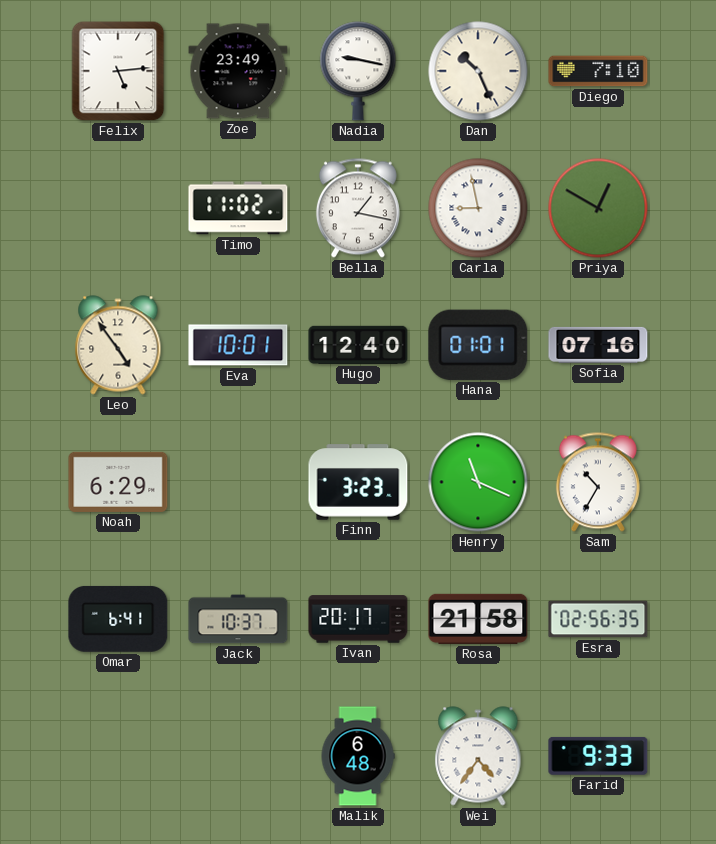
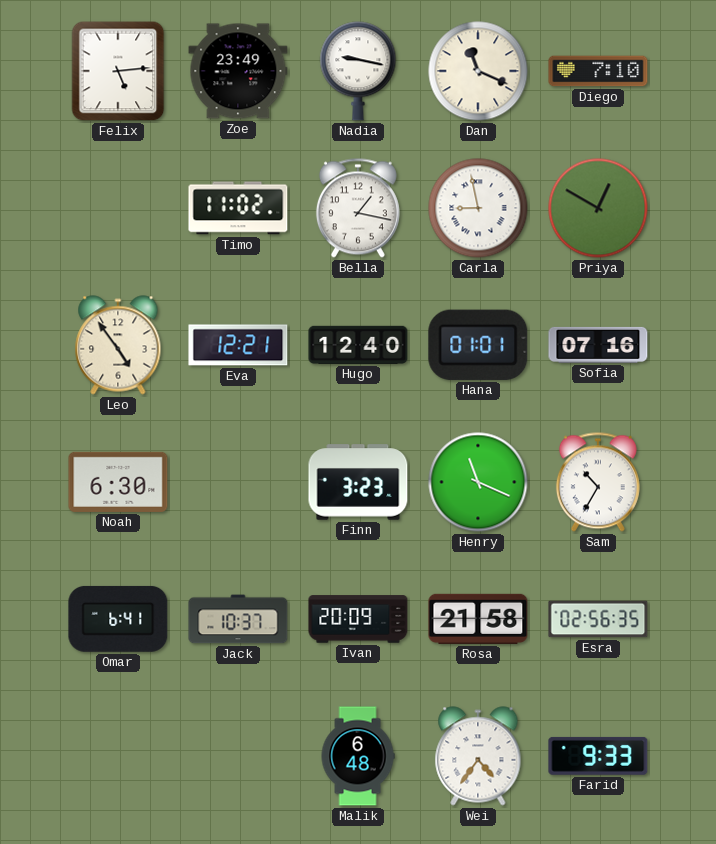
Dan: 10:26 -> 11:19 (478, 71)
Eva: 10:01 -> 12:21 (238, 345)
Noah: 6:29 -> 6:30 (118, 482)
Ivan: 20:17 -> 20:09 (358, 619)
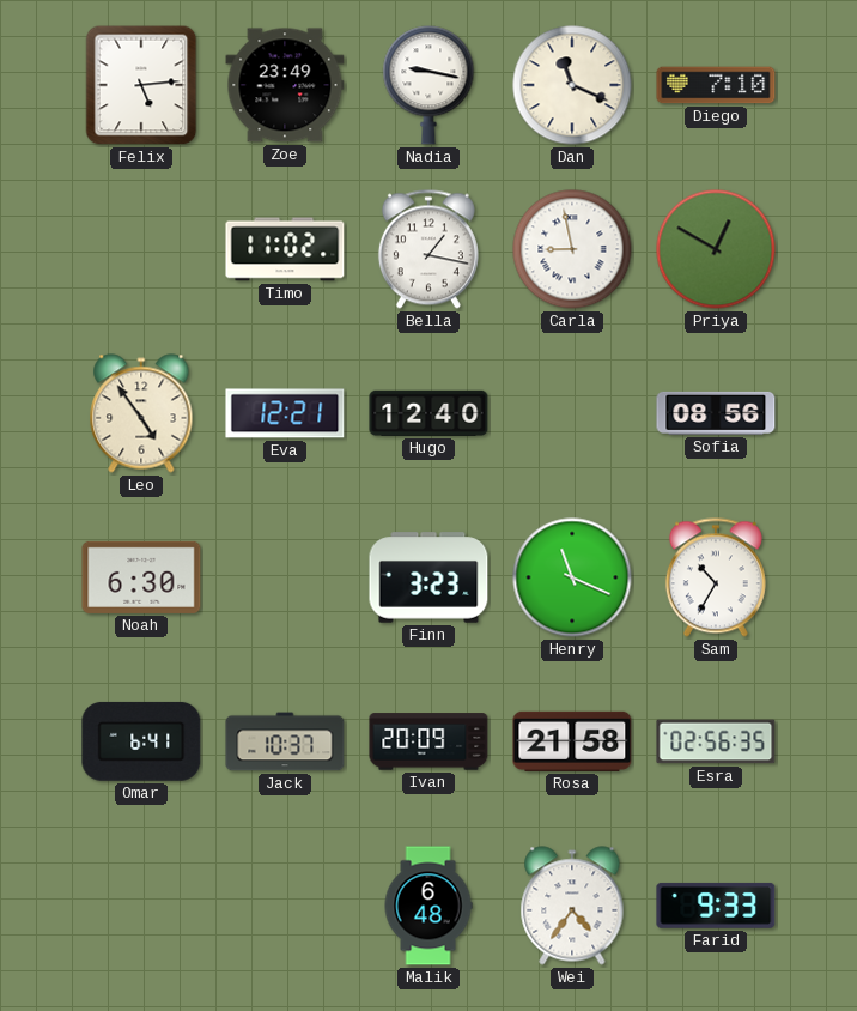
Hana: 01:01 -> none (478, 345)
Sofia: 07:16 -> 08:56 (716, 413)
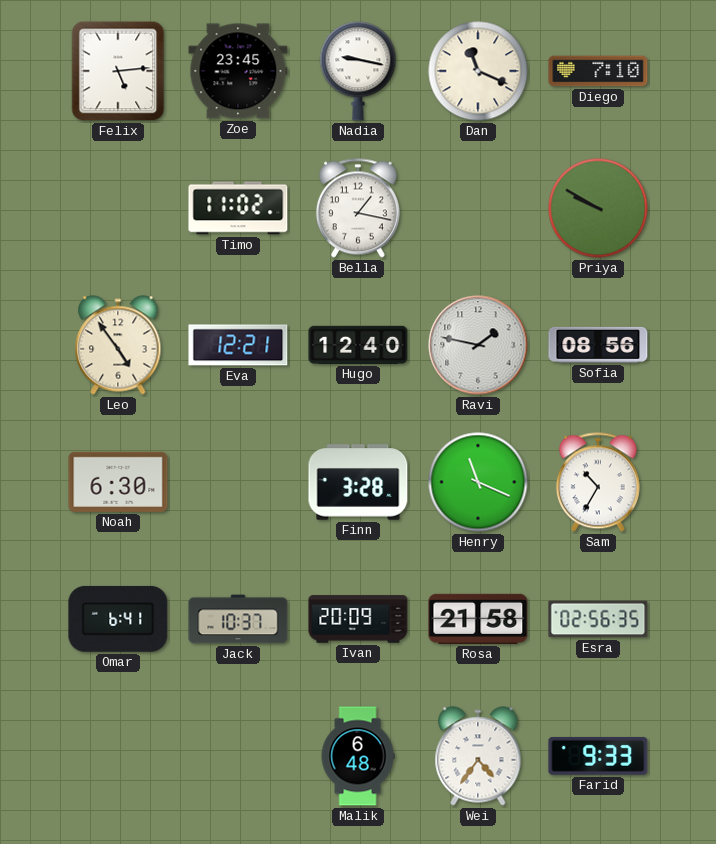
Zoe: 23:49 -> 23:45 (238, 71)
Carla: 8:58 -> none (572, 249)
Priya: 12:50 -> 9:50 (598, 208)
Ravi: none -> 1:47 (478, 345)
Finn: 3:23 -> 3:28 (358, 482)
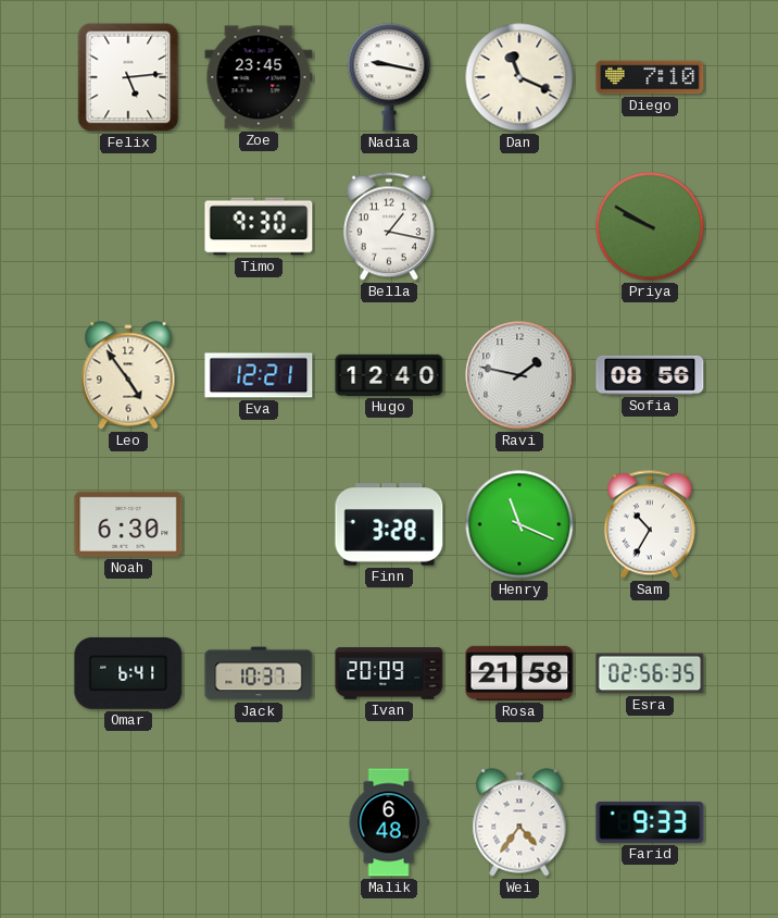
Timo: 11:02 -> 9:30 (259, 226)
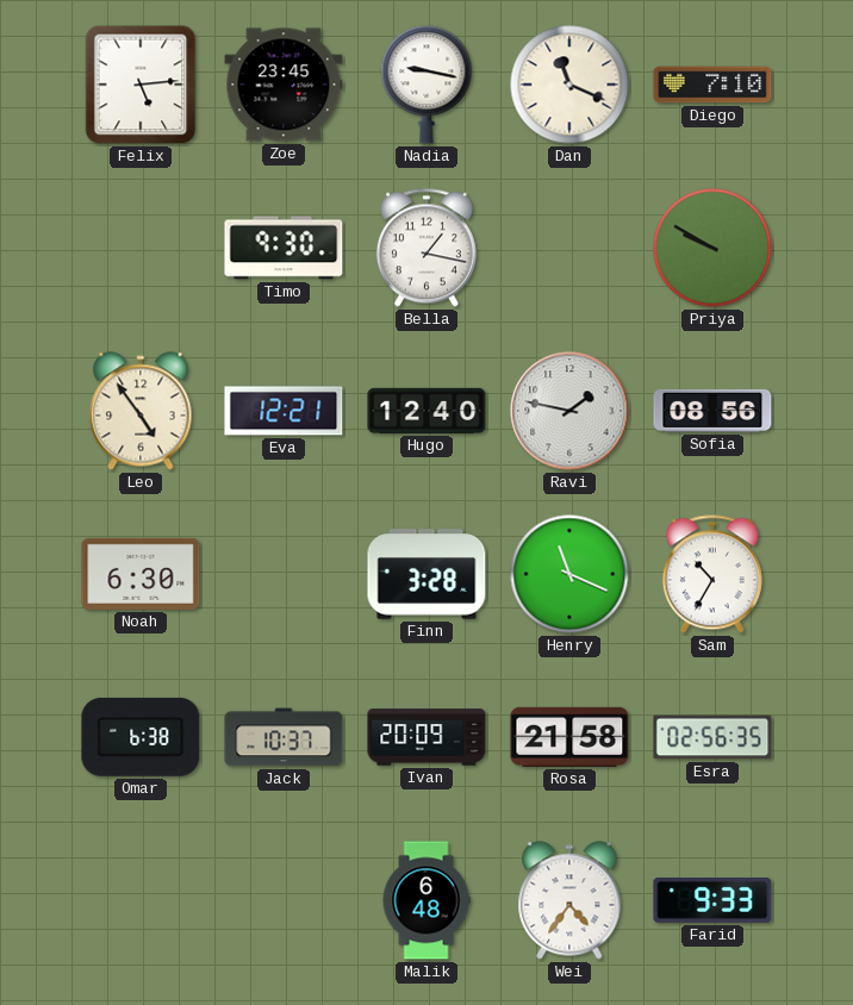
Omar: 6:41 -> 6:38 (141, 737)
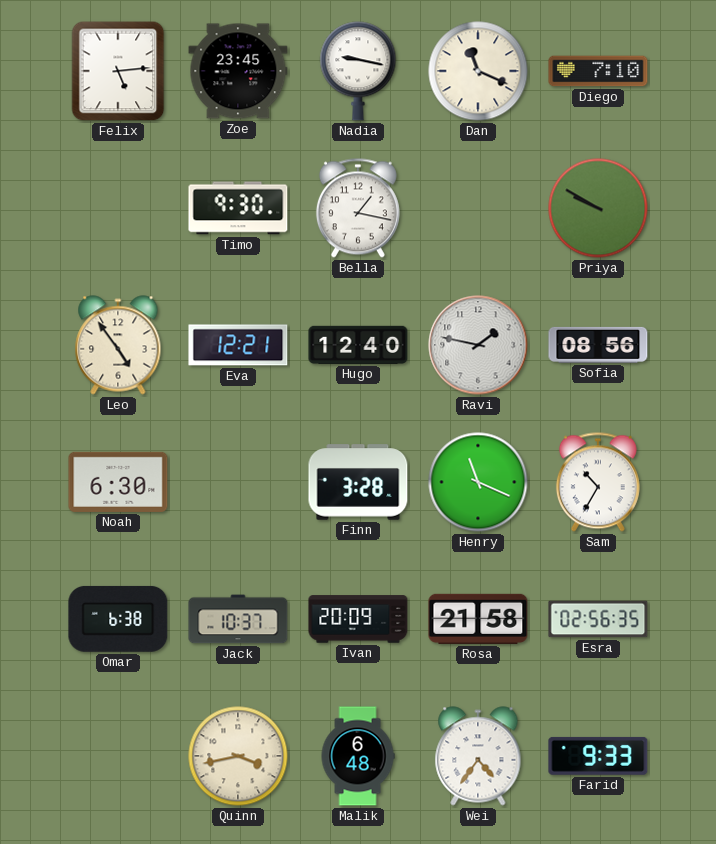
Quinn: none -> 3:43 (238, 756)
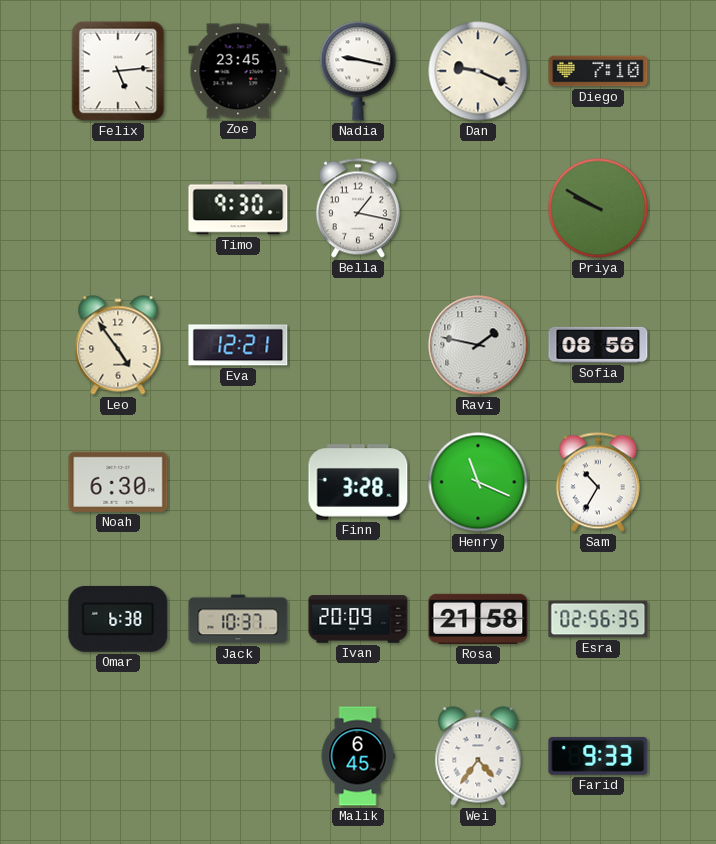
Dan: 11:19 -> 9:19 (478, 71)
Hugo: 12:40 -> none (358, 345)
Quinn: 3:43 -> none (238, 756)
Malik: 6:48 -> 6:45 (358, 756)
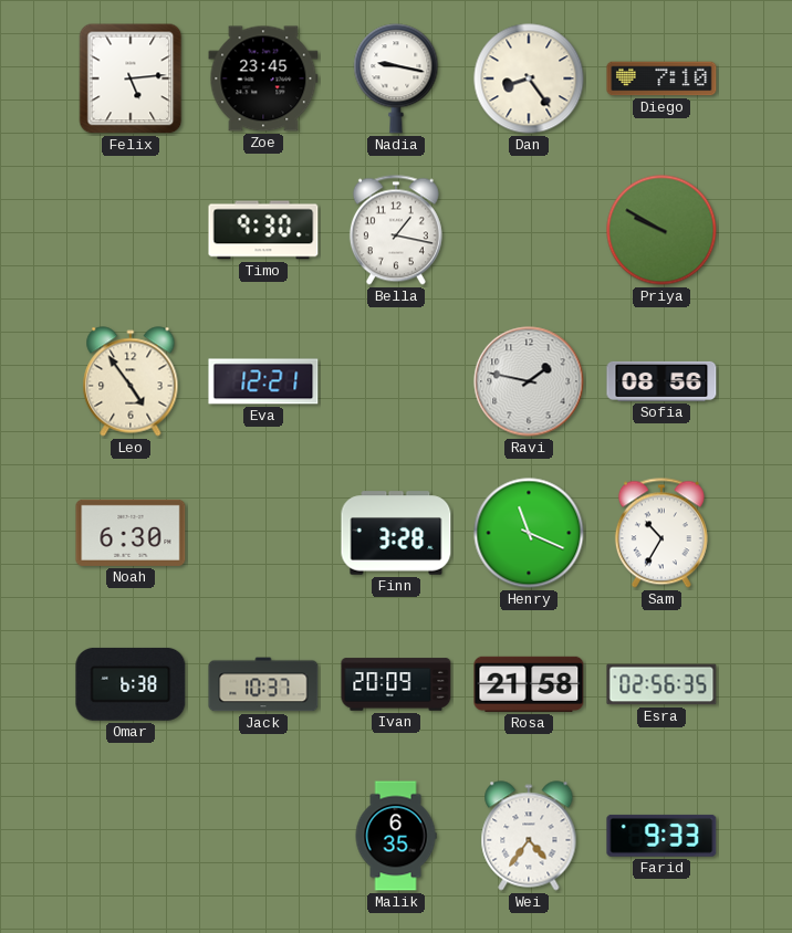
Dan: 9:19 -> 8:24 (529, 78)
Malik: 6:45 -> 6:35 (396, 836)
